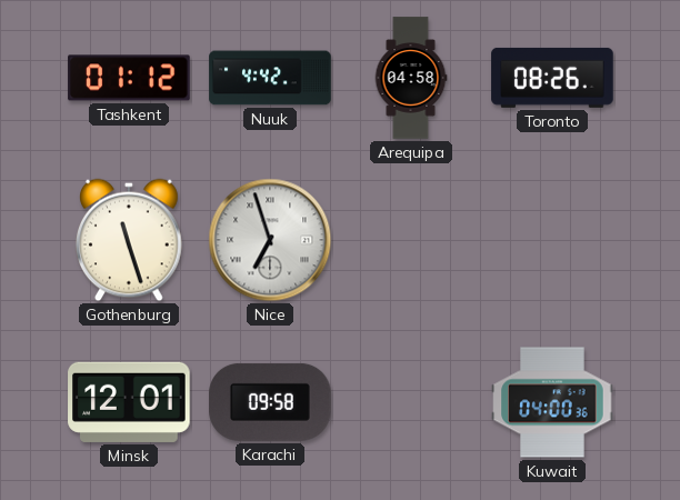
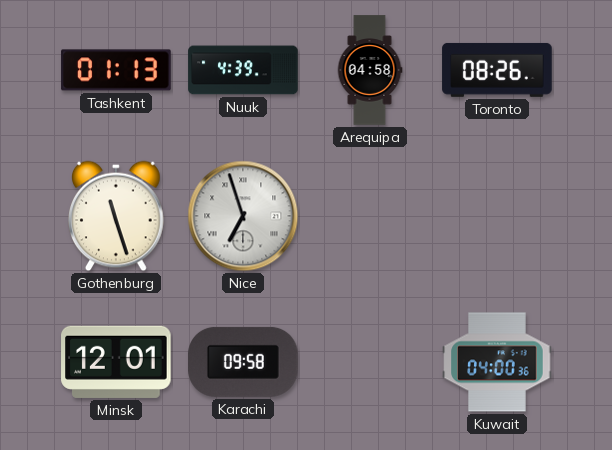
Tashkent: 01:12 -> 01:13 (116, 70)
Nuuk: 4:42 -> 4:39 (243, 70)
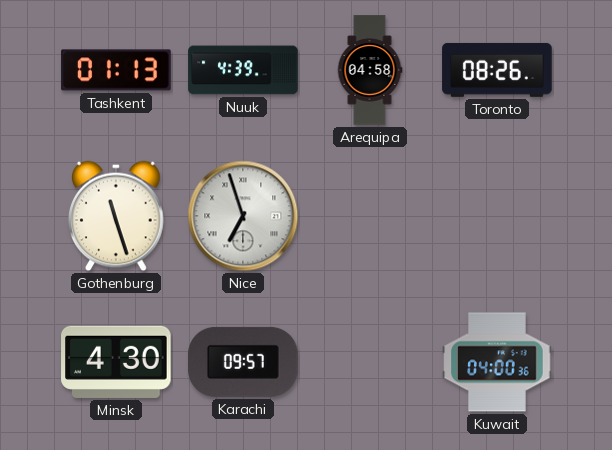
Minsk: 12:01 -> 4:30 (116, 362)
Karachi: 09:58 -> 09:57 (243, 362)
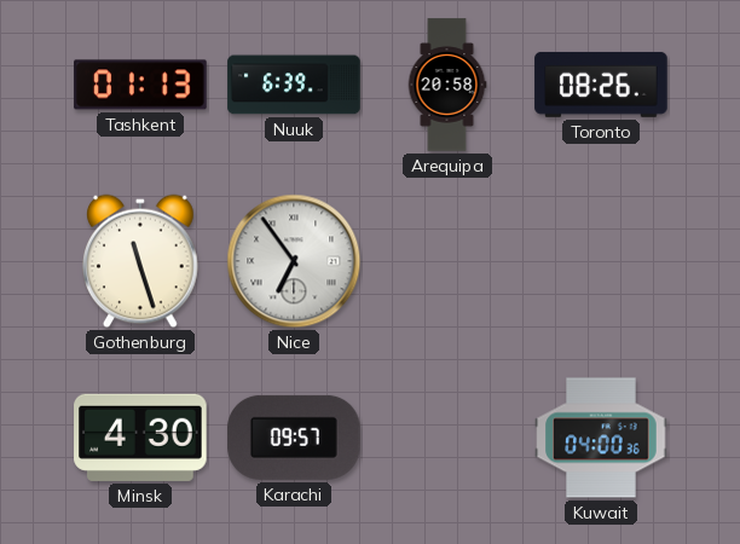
Nuuk: 4:39 -> 6:39 (294, 85)
Arequipa: 04:58 -> 20:58 (447, 85)
Nice: 6:57 -> 6:54 (294, 261)
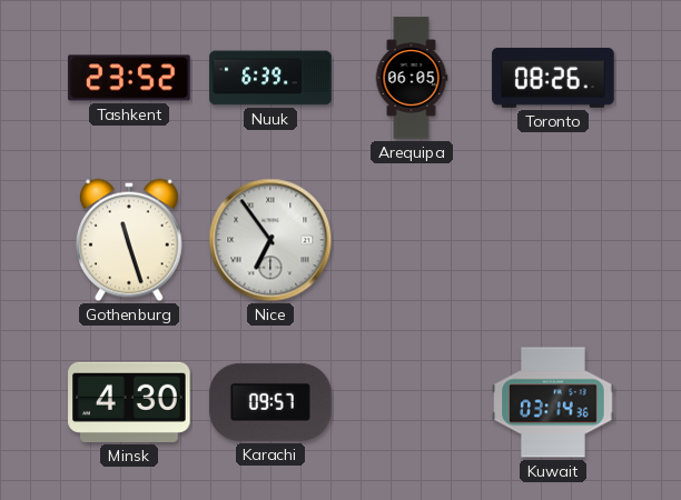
Tashkent: 01:13 -> 23:52 (129, 78)
Arequipa: 20:58 -> 06:05 (412, 78)
Kuwait: 04:00 -> 03:14 (553, 402)
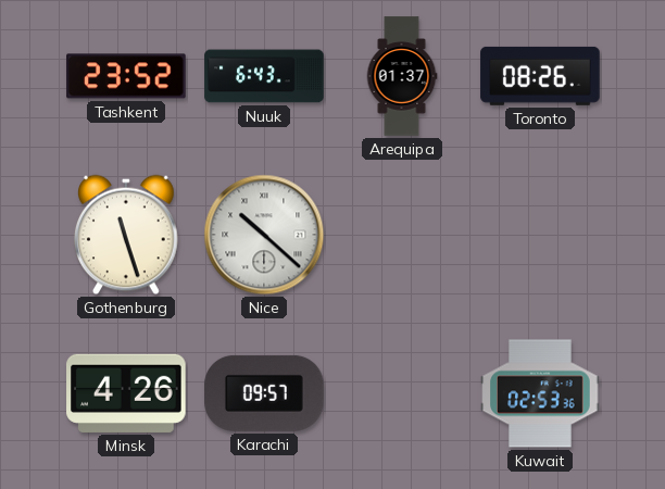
Nuuk: 6:39 -> 6:43 (264, 76)
Arequipa: 06:05 -> 01:37 (402, 76)
Nice: 6:54 -> 10:22 (264, 235)
Minsk: 4:30 -> 4:26 (126, 393)
Kuwait: 03:14 -> 02:53 (540, 393)
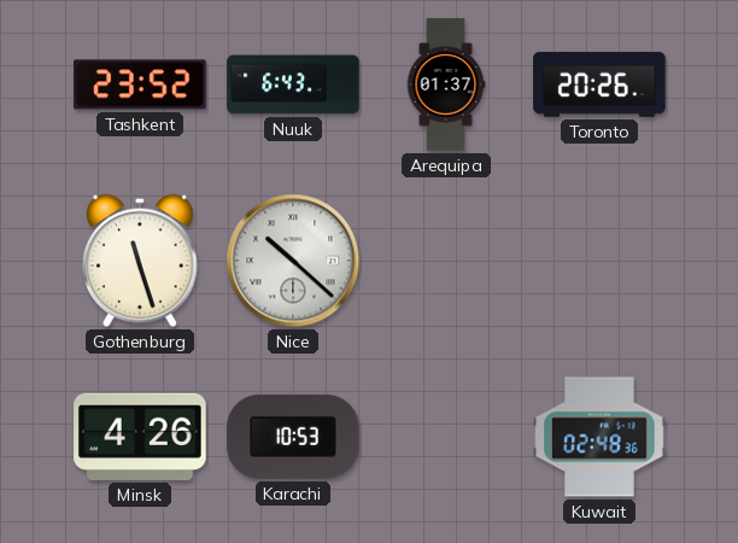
Toronto: 08:26 -> 20:26 (599, 84)
Karachi: 09:57 -> 10:53 (293, 437)
Kuwait: 02:53 -> 02:48 (599, 437)
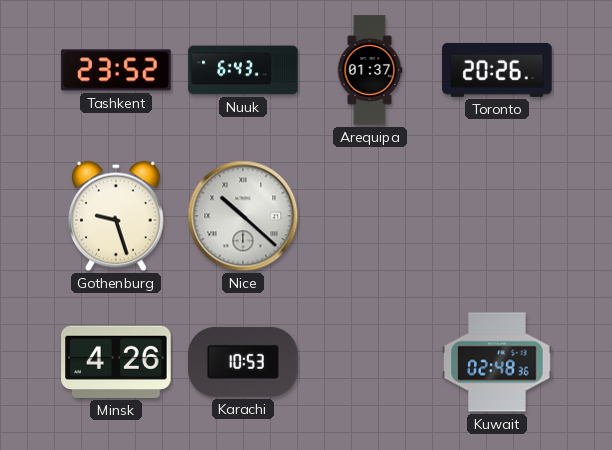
Gothenburg: 11:27 -> 9:27 (117, 216)
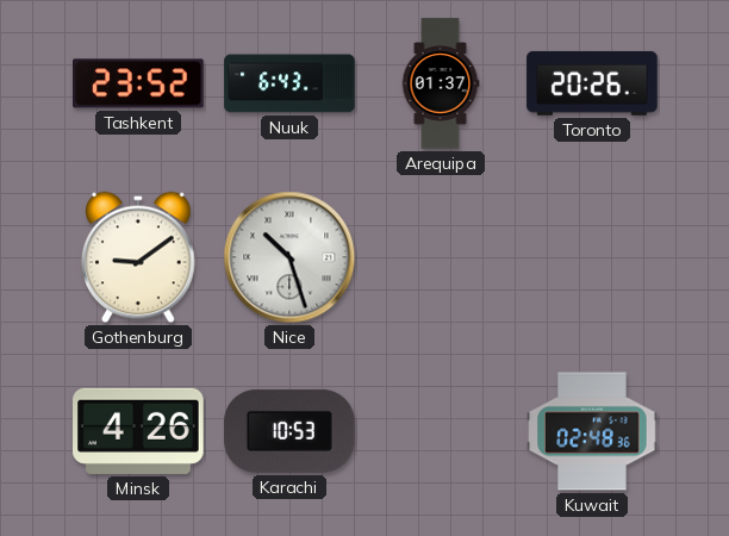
Gothenburg: 9:27 -> 9:09 (139, 257)
Nice: 10:22 -> 10:27 (289, 257)
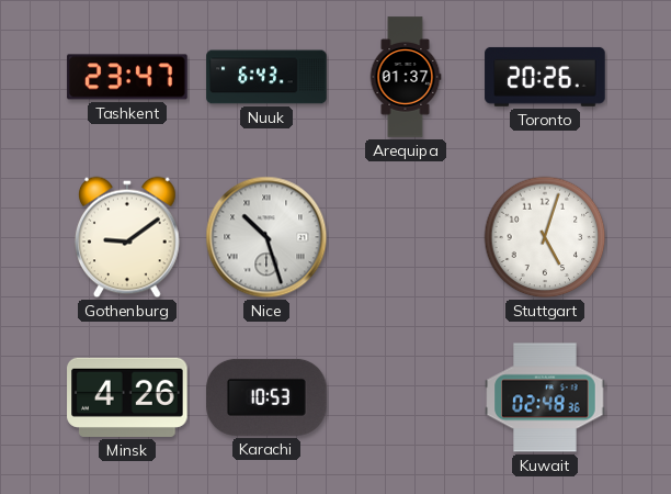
Tashkent: 23:52 -> 23:47 (127, 77)
Stuttgart: none -> 5:03 (545, 237)
